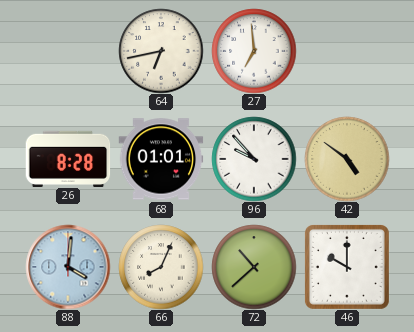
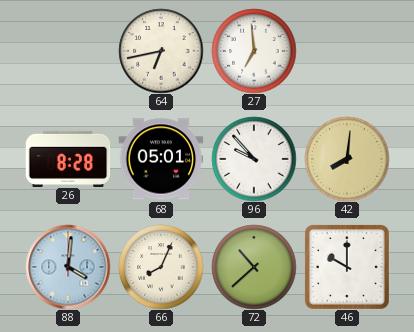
68: 01:01 -> 05:01 (161, 159)
42: 4:51 -> 8:01 (347, 159)
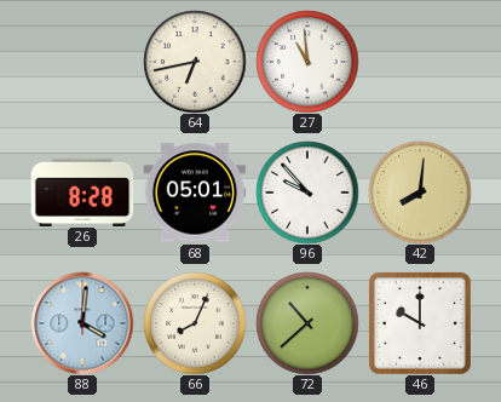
27: 6:59 -> 10:59 (307, 62)
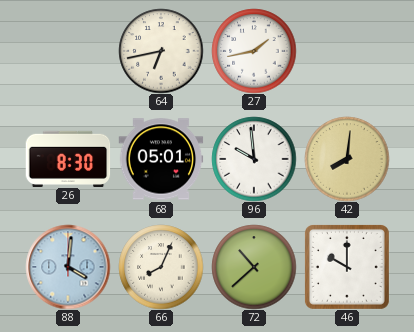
27: 10:59 -> 1:43 (254, 51)
26: 8:28 -> 8:30 (68, 158)
96: 9:53 -> 9:59 (254, 159)
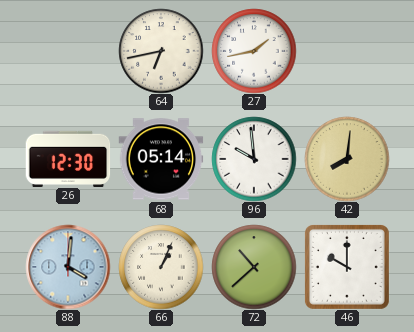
26: 8:30 -> 12:30 (68, 158)
68: 05:01 -> 05:14 (161, 159)
66: 8:04 -> 1:04 (161, 267)
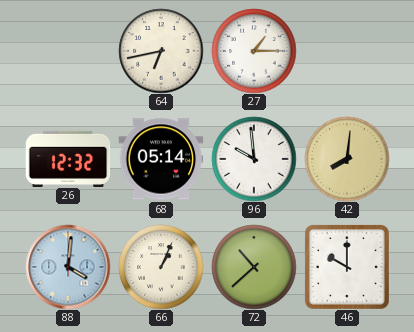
27: 1:43 -> 1:15 (254, 51)
26: 12:30 -> 12:32 (68, 158)
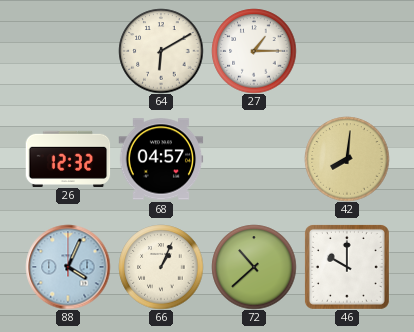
64: 6:43 -> 6:10 (161, 51)
68: 05:14 -> 04:57 (161, 159)
96: 9:59 -> none (254, 159)
88: 4:01 -> 4:04 (68, 267)
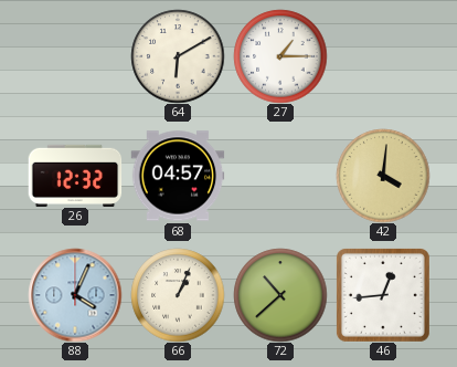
42: 8:01 -> 4:01 (383, 176)
46: 10:00 -> 12:44 (383, 295)
